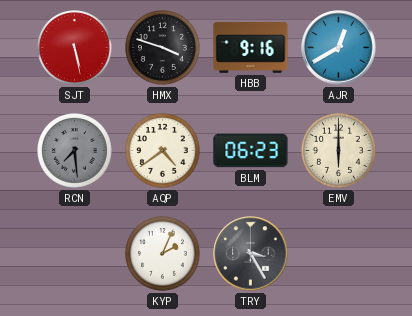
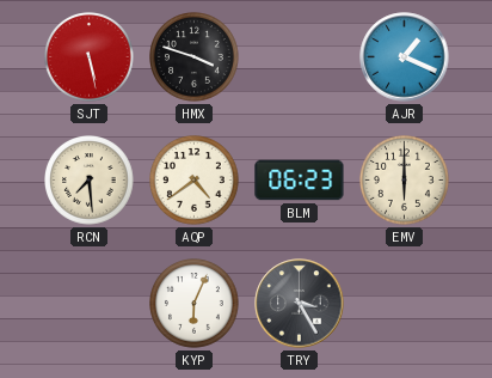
HBB: 9:16 -> none (251, 47)
AJR: 12:40 -> 1:19 (405, 57)
RCN dial: grey -> cream (90, 181)
KYP: 2:04 -> 6:04 (195, 304)
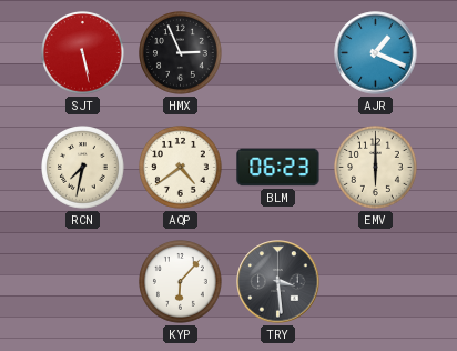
HMX: 3:48 -> 2:56 (181, 53)
RCN: 7:29 -> 7:32 (83, 168)
KYP: 6:04 -> 6:07 (181, 282)
TRY: 3:25 -> 3:29 (278, 282)
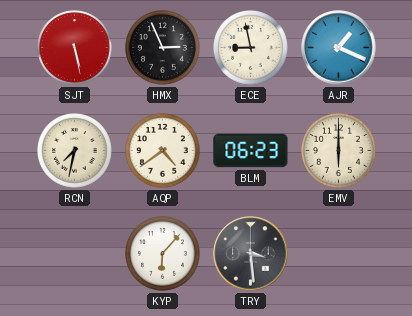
ECE: none -> 8:58 (251, 48)
